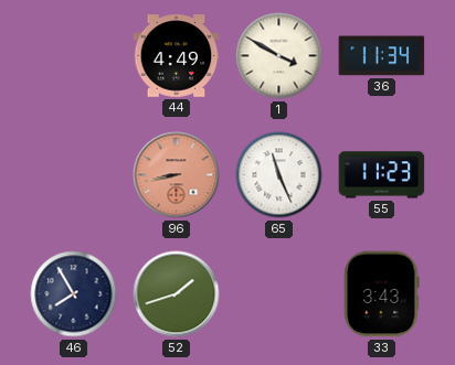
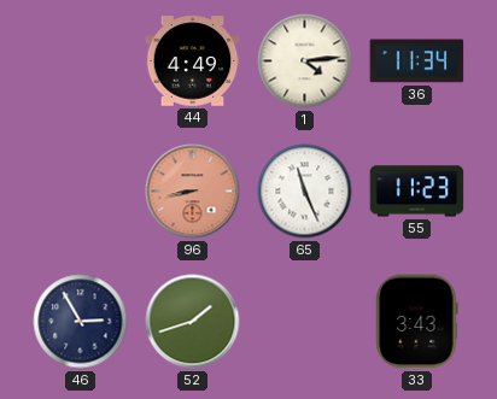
1: 3:50 -> 4:14 (305, 61)
46: 7:55 -> 2:55 (81, 322)
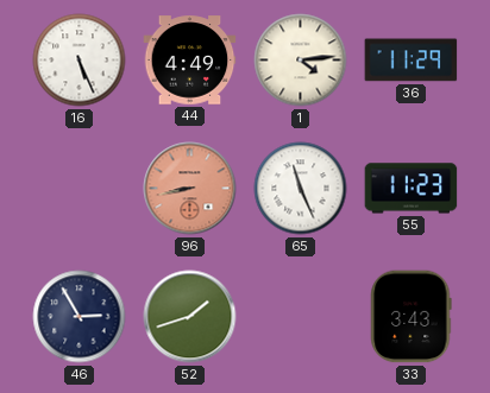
16: none -> 5:26 (80, 61)
36: 11:34 -> 11:29 (412, 61)
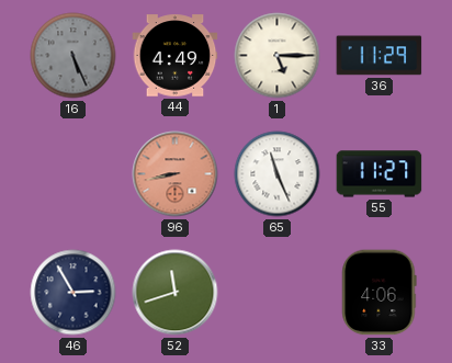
16 dial: white -> grey (74, 56)
1: 4:14 -> 5:15 (278, 56)
55: 11:23 -> 11:27 (380, 174)
52: 1:42 -> 11:42 (176, 293)
33: 3:43 -> 4:06 (380, 293)
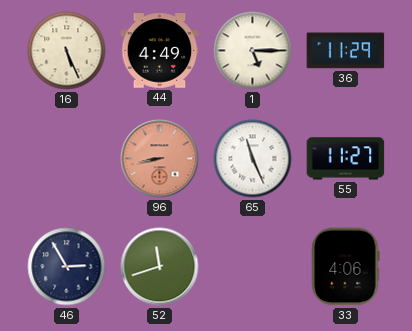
16 dial: grey -> cream (67, 51)
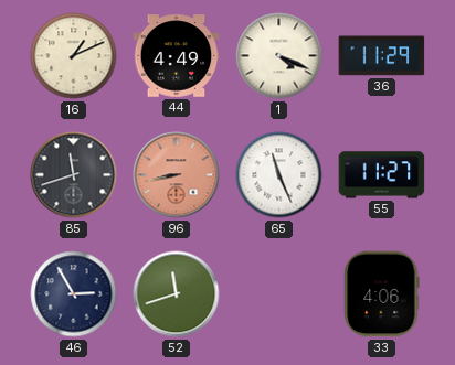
16: 5:26 -> 1:11 (74, 56)
1: 5:15 -> 4:19 (279, 56)
85: none -> 11:42 (74, 175)
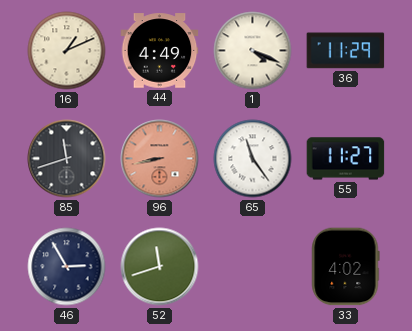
65: 11:26 -> 11:24 (253, 159)
33: 4:06 -> 4:02 (346, 267)
